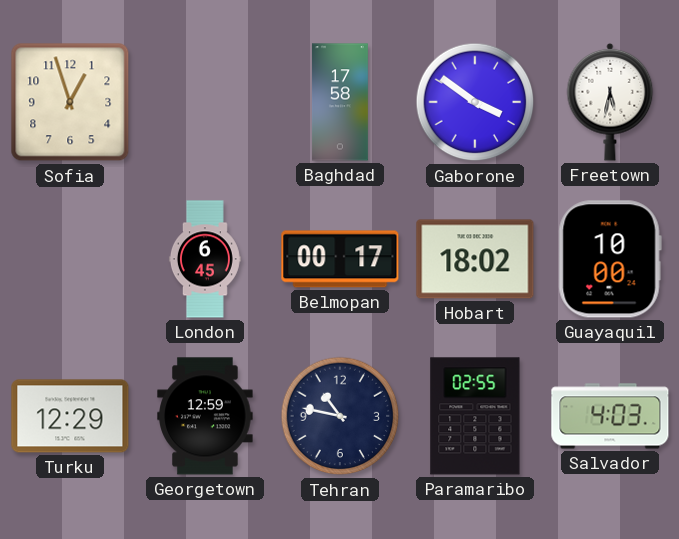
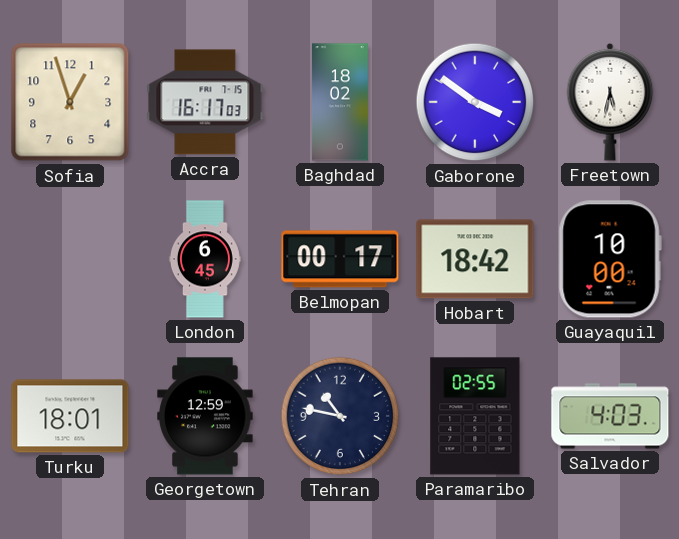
Accra: none -> 16:17 (205, 102)
Baghdad: 17:58 -> 18:02 (340, 102)
Hobart: 18:02 -> 18:42 (475, 259)
Turku: 12:29 -> 18:01 (70, 416)
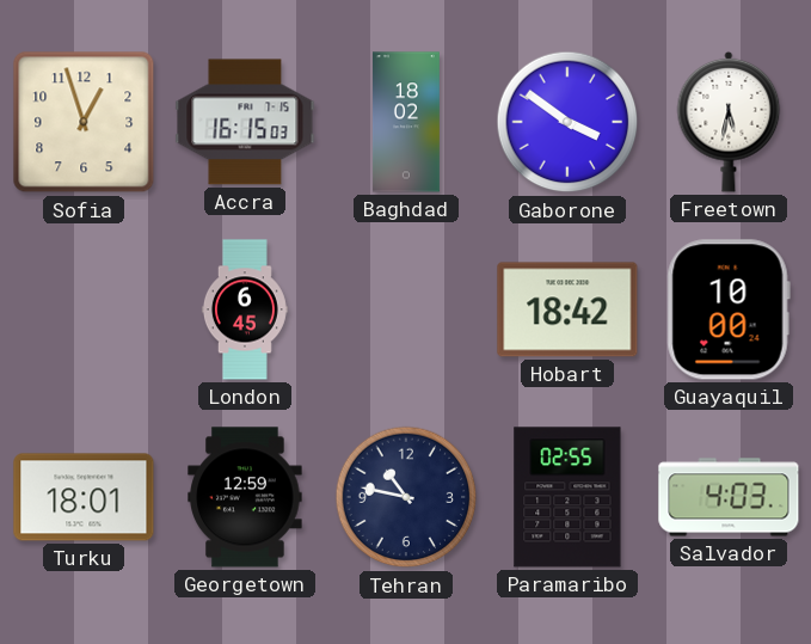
Accra: 16:17 -> 16:15 (245, 122)
Belmopan: 00:17 -> none (340, 259)
